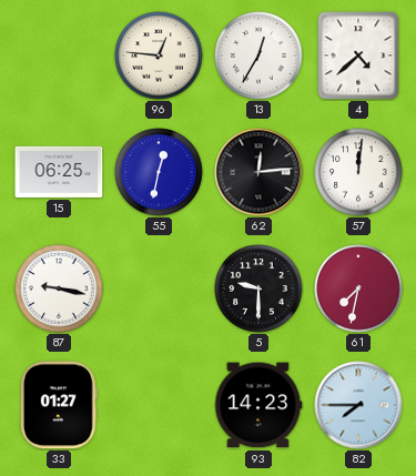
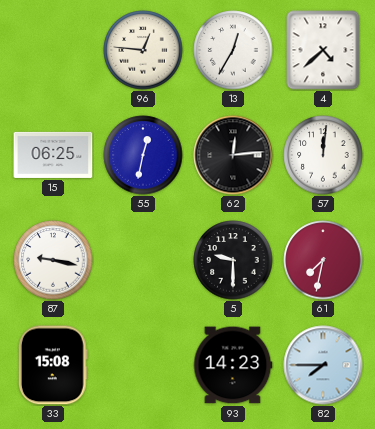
33: 01:27 -> 15:08 (53, 365)
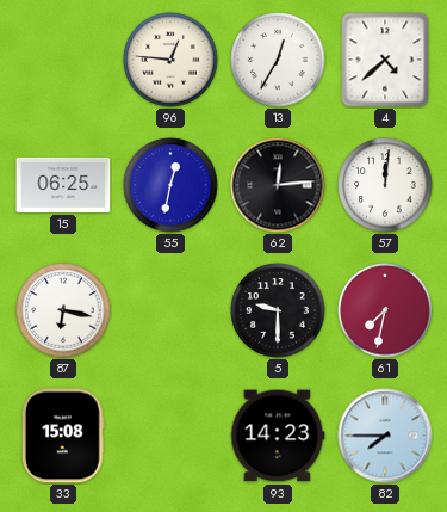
87: 9:17 -> 6:17 (63, 310)
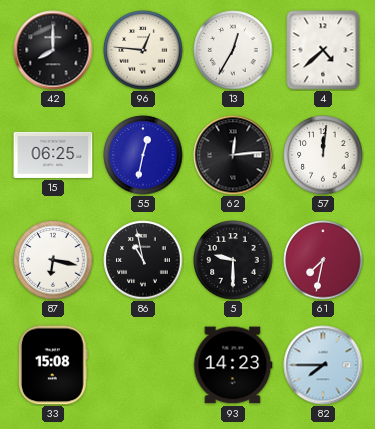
42: none -> 8:00 (53, 50)
86: none -> 10:58 (143, 260)
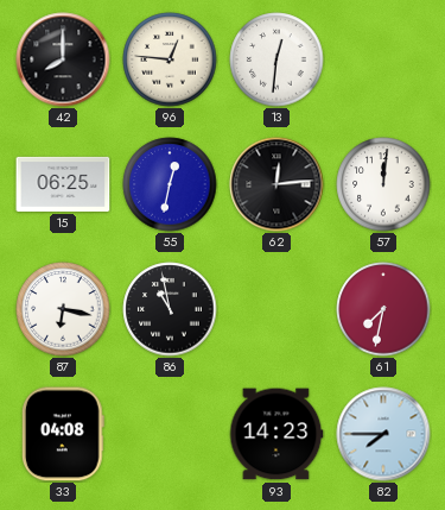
13: 12:35 -> 12:31 (276, 59)
4: 4:38 -> none (323, 50)
5: 9:30 -> none (233, 260)
33: 15:08 -> 04:08 (63, 434)
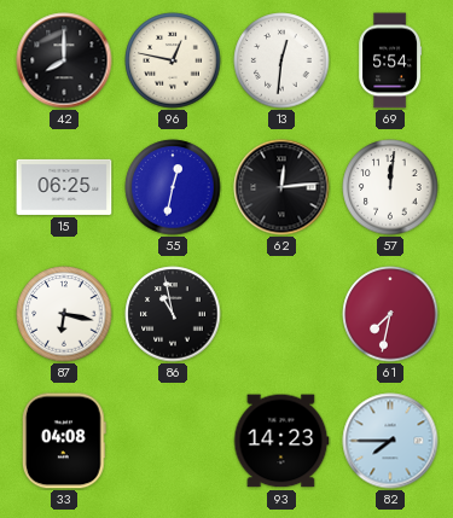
96: 12:46 -> 12:47 (173, 60)
69: none -> 5:54 (390, 60)
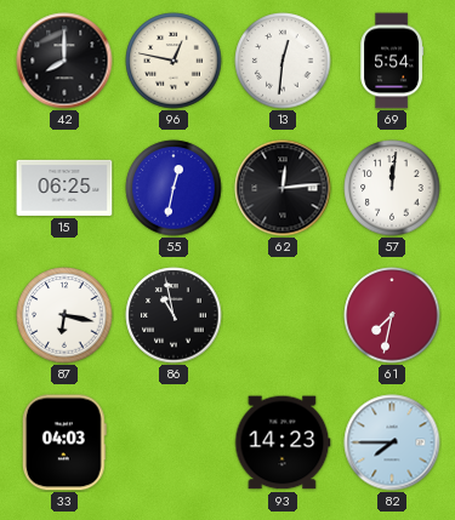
33: 04:08 -> 04:03 (64, 442)
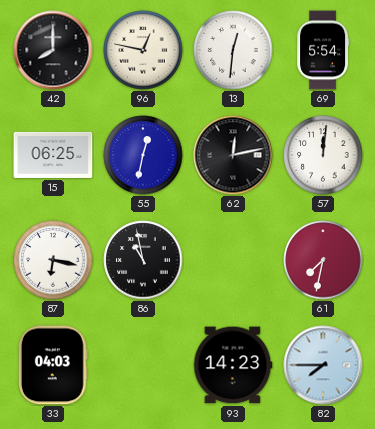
62: 12:14 -> 12:13 (233, 155)
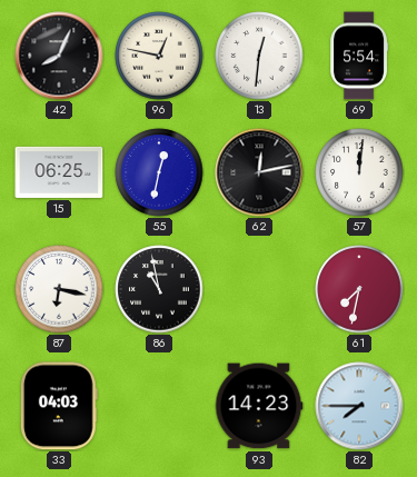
42: 8:00 -> 8:04 (59, 56)
